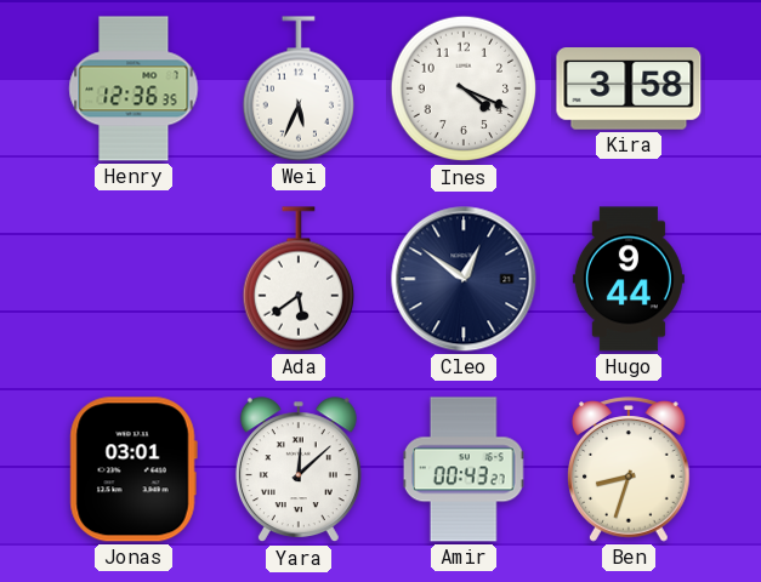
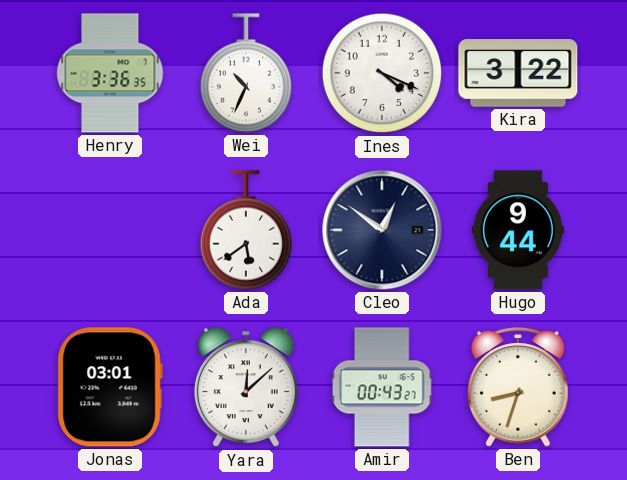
Henry: 12:36 -> 3:36 (110, 73)
Wei: 5:34 -> 10:34 (245, 73)
Kira: 3:58 -> 3:22 (518, 73)
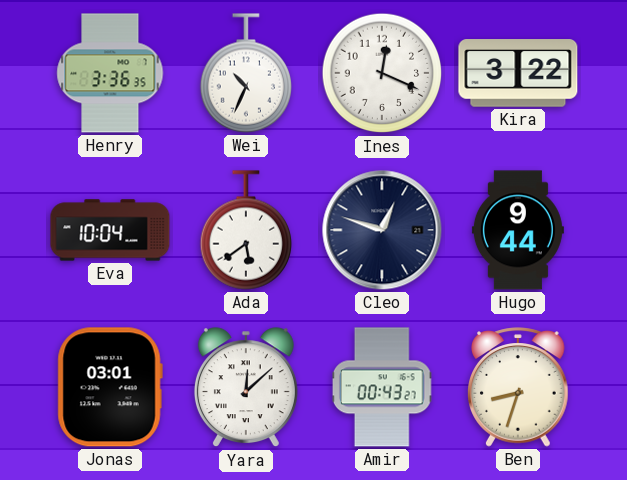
Ines: 4:19 -> 12:19 (382, 73)
Eva: none -> 10:04 (110, 230)
Cleo: 12:51 -> 12:48 (382, 230)
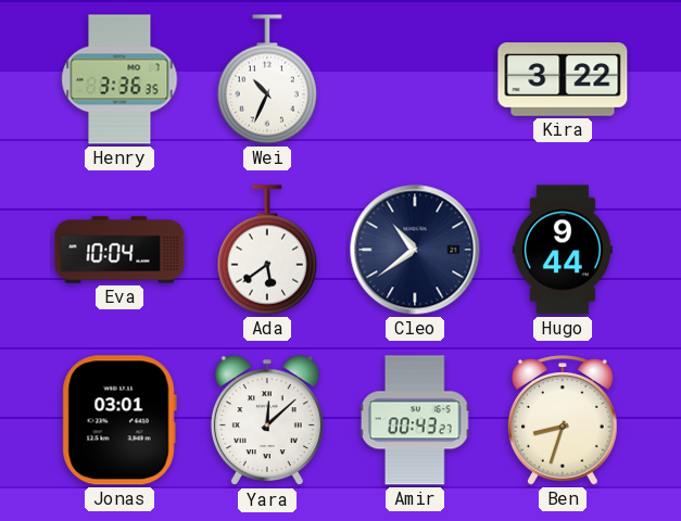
Ines: 12:19 -> none (382, 73)
Cleo: 12:48 -> 10:39 (415, 250)
